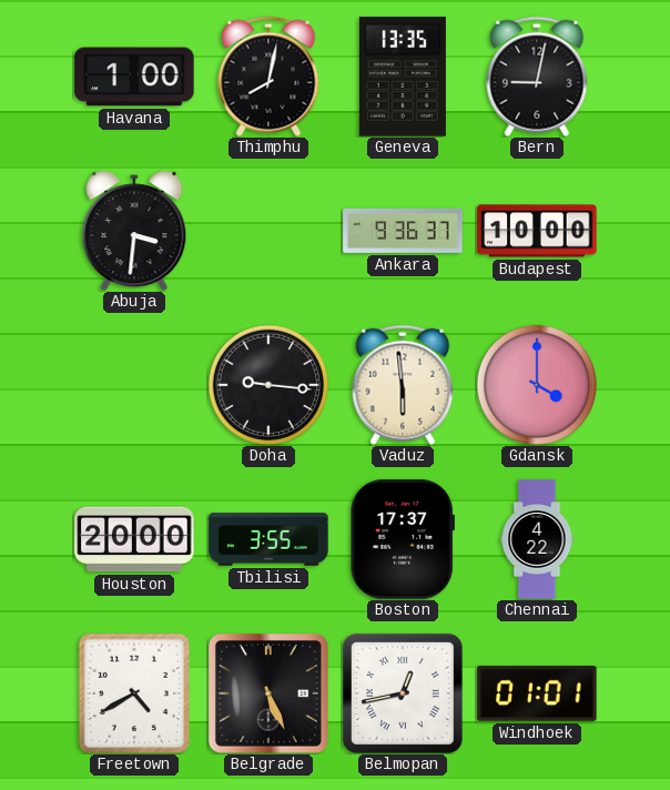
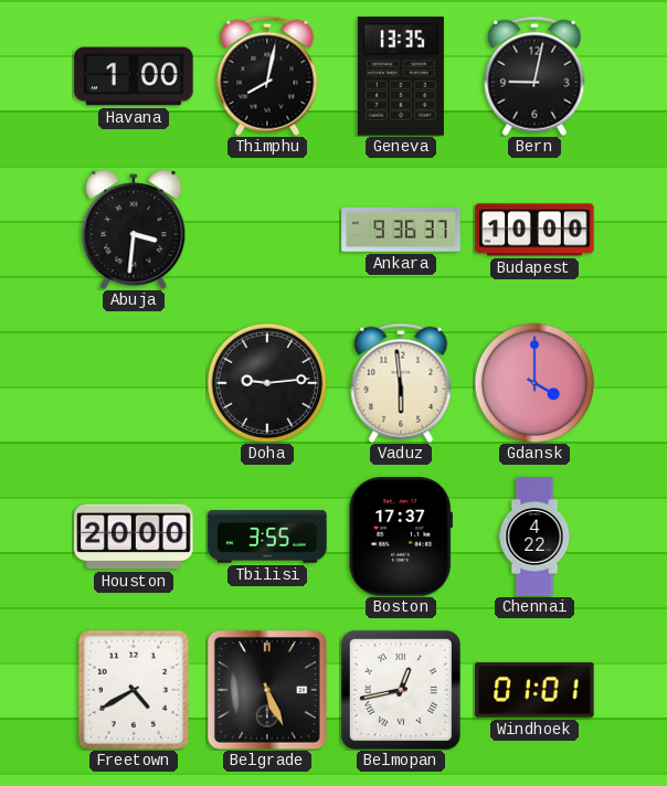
Doha: 9:16 -> 9:14 (266, 382)
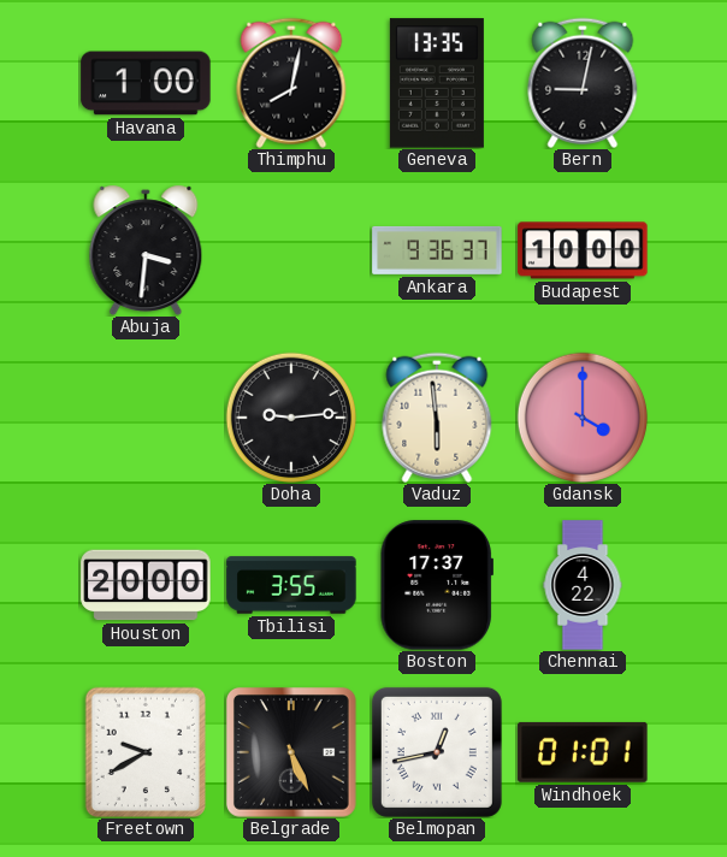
Freetown: 4:40 -> 9:40 (144, 752)
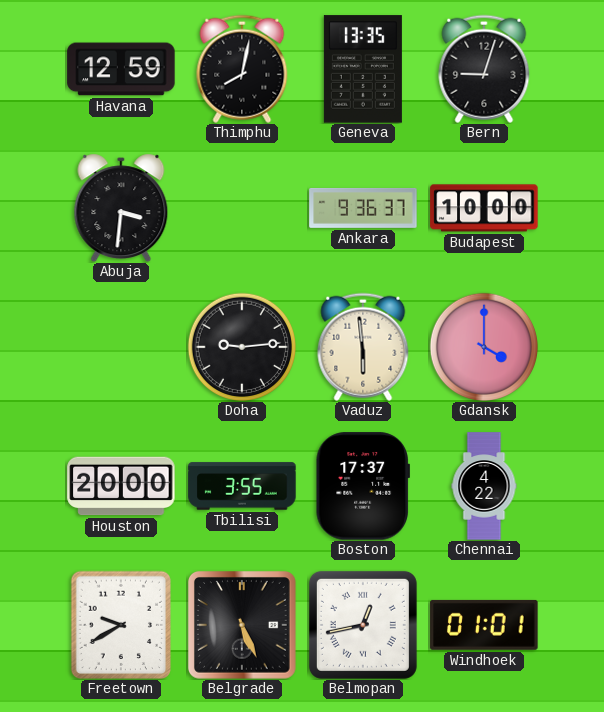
Havana: 1:00 -> 12:59 (121, 69)
Bern: 9:02 -> 9:03 (484, 69)
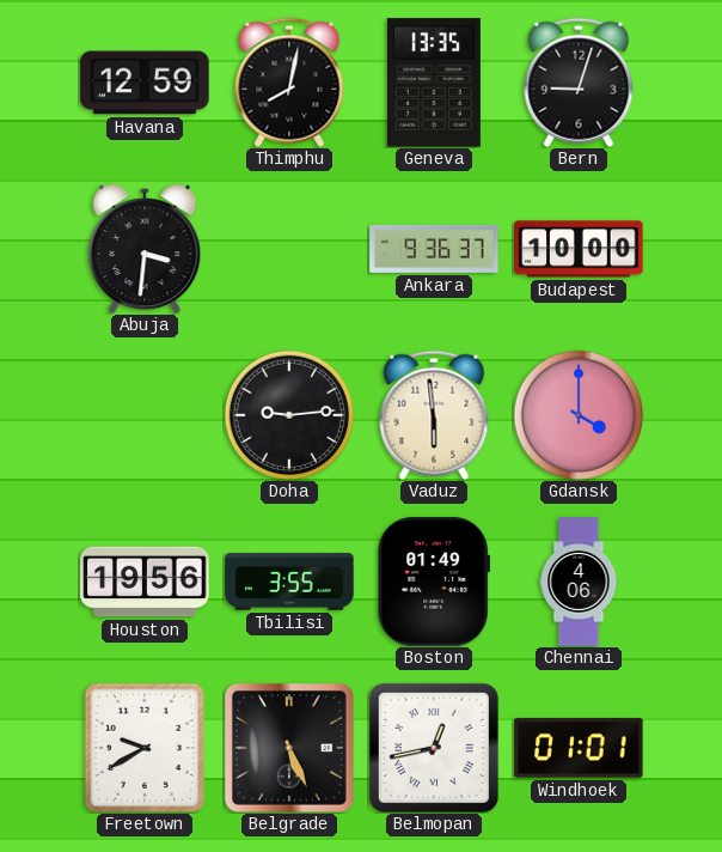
Houston: 20:00 -> 19:56 (145, 582)
Boston: 17:37 -> 01:49 (434, 582)
Chennai: 4:22 -> 4:06 (579, 582)
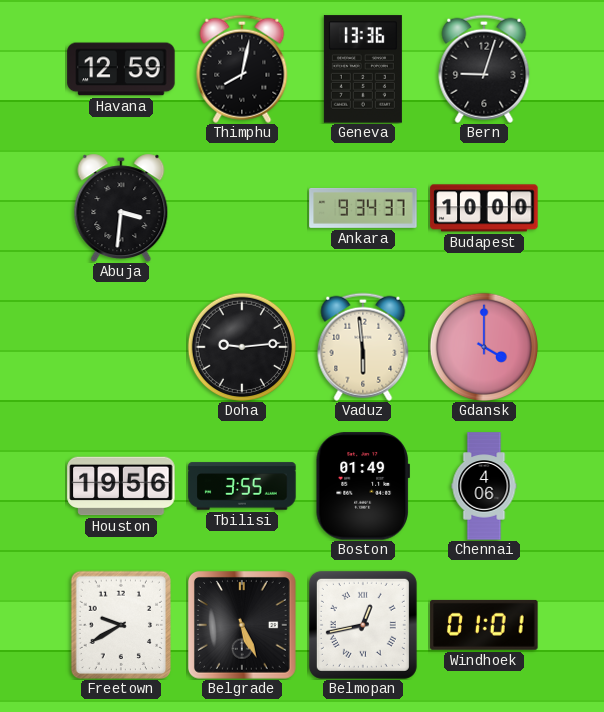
Geneva: 13:35 -> 13:36 (363, 69)
Ankara: 9:36 -> 9:34 (363, 208)
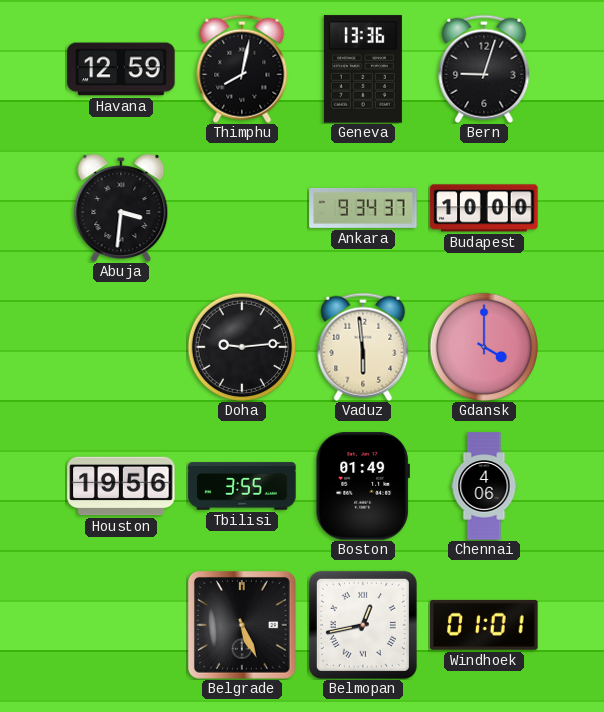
Freetown: 9:40 -> none (120, 625)
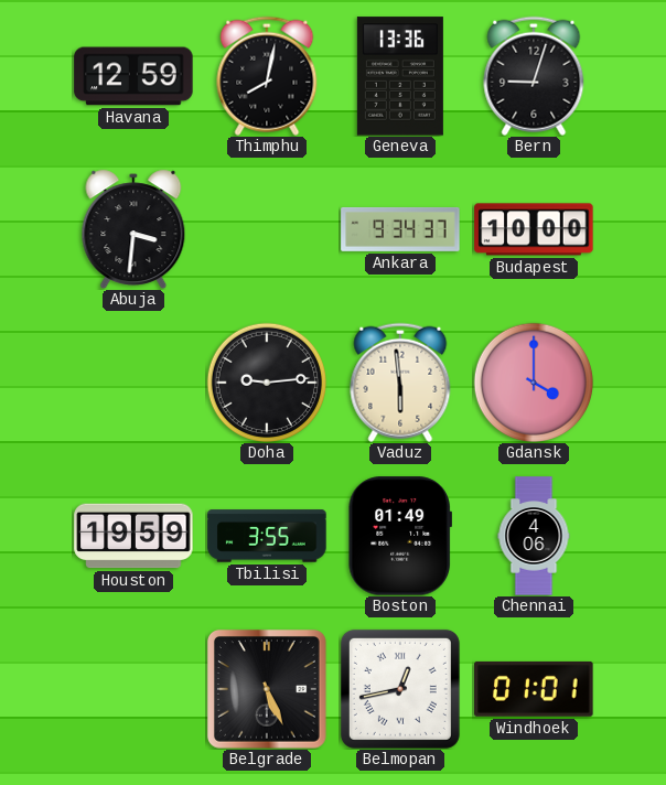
Houston: 19:56 -> 19:59 (133, 536)
